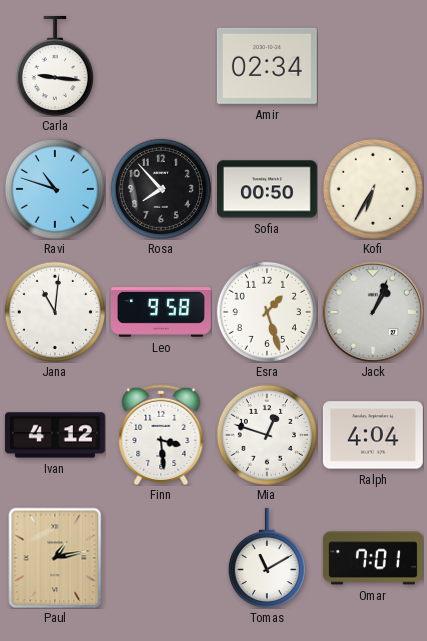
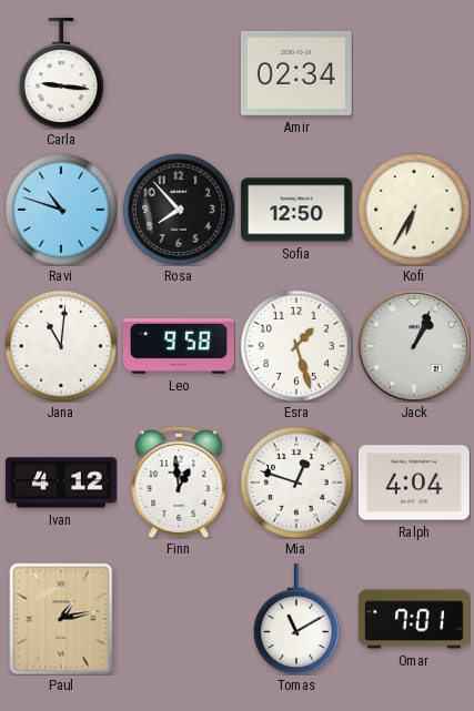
Sofia: 00:50 -> 12:50 (296, 210)
Finn: 3:29 -> 12:59 (179, 483)
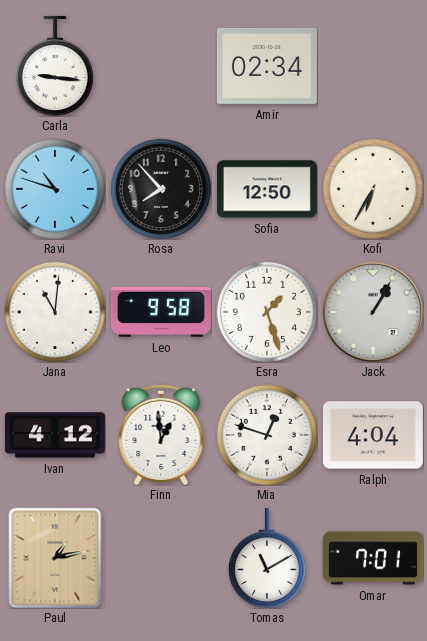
Jack: 1:04 -> 1:05 (373, 312)
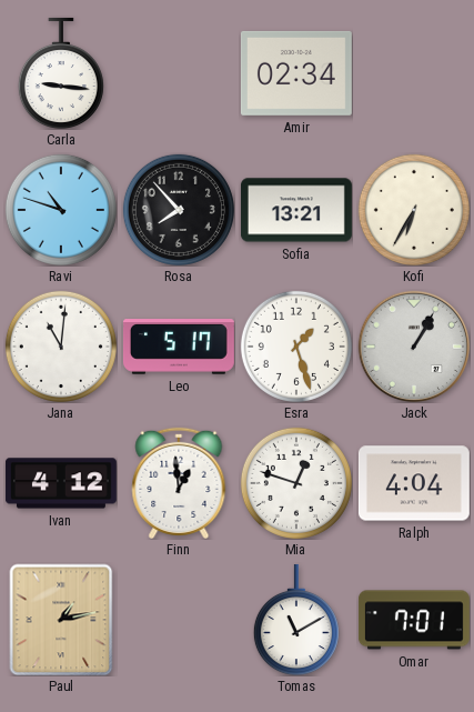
Sofia: 12:50 -> 13:21 (296, 210)
Leo: 9:58 -> 5:17 (179, 347)
